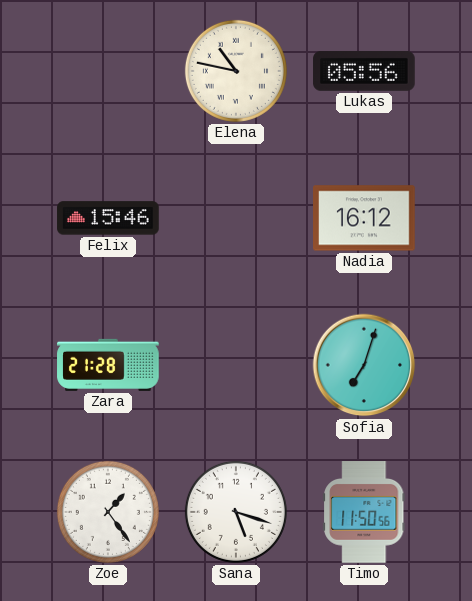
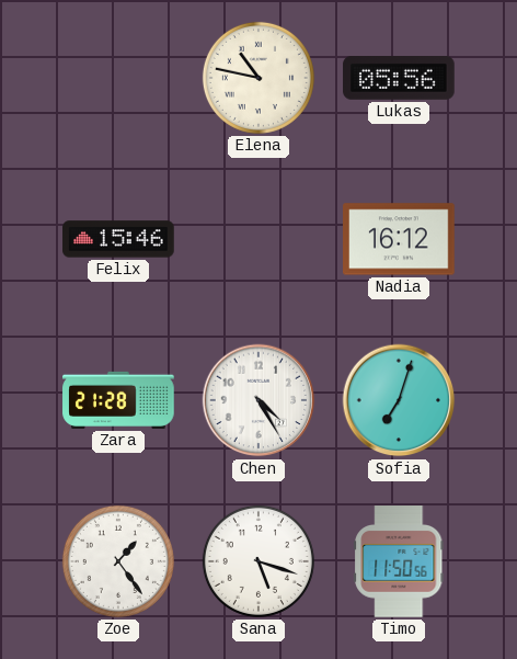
Chen: none -> 4:25 (258, 400)
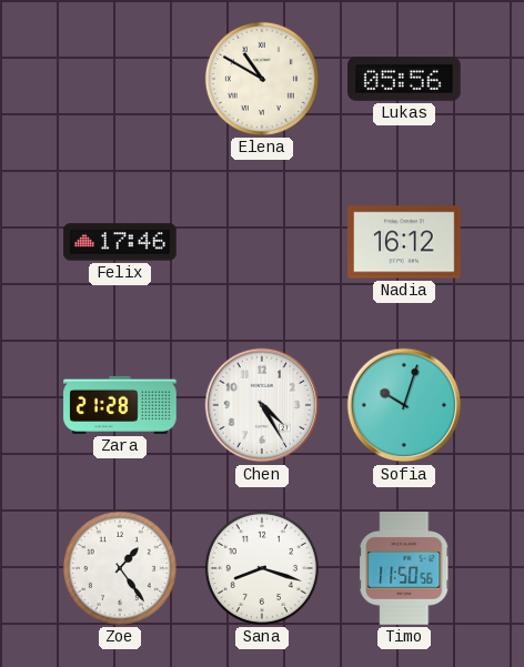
Elena: 10:47 -> 10:50 (262, 79)
Felix: 15:46 -> 17:46 (120, 242)
Sofia: 7:03 -> 10:03 (404, 405)
Sana: 5:18 -> 8:18 (262, 568)
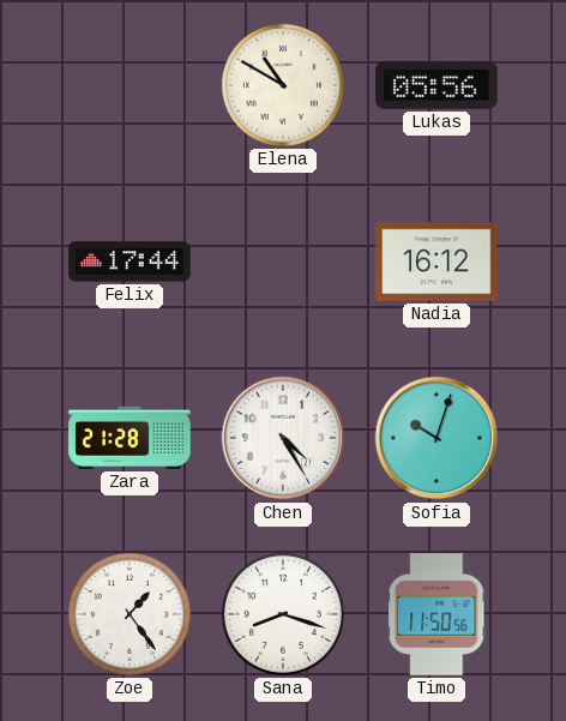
Felix: 17:46 -> 17:44 (130, 262)
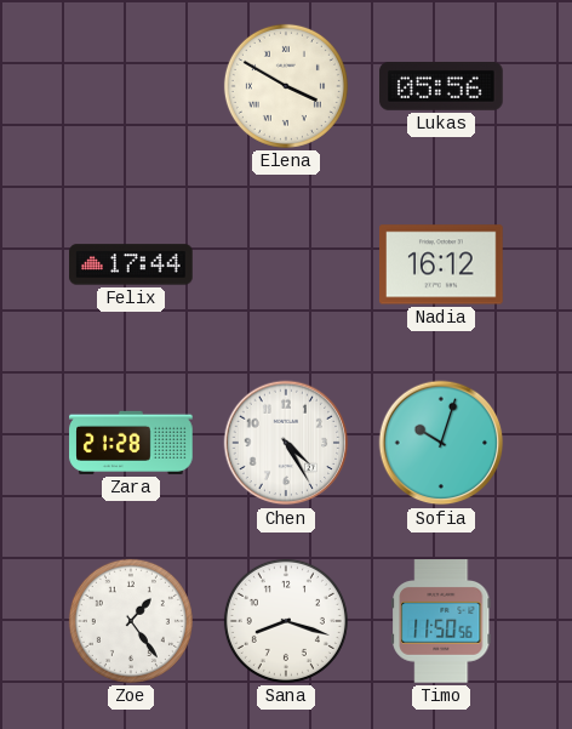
Elena: 10:50 -> 3:50 (286, 86)
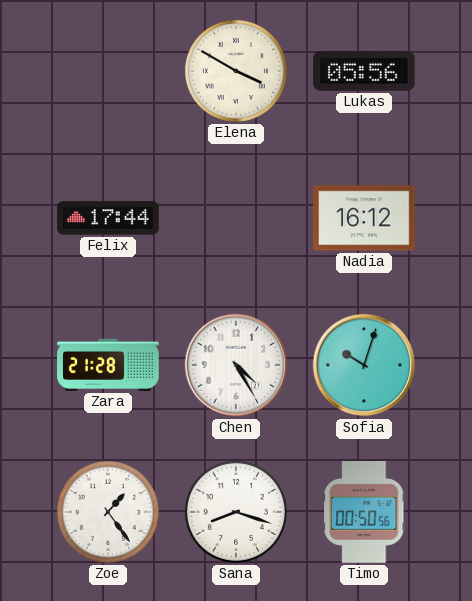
Timo: 11:50 -> 00:50 (364, 513)
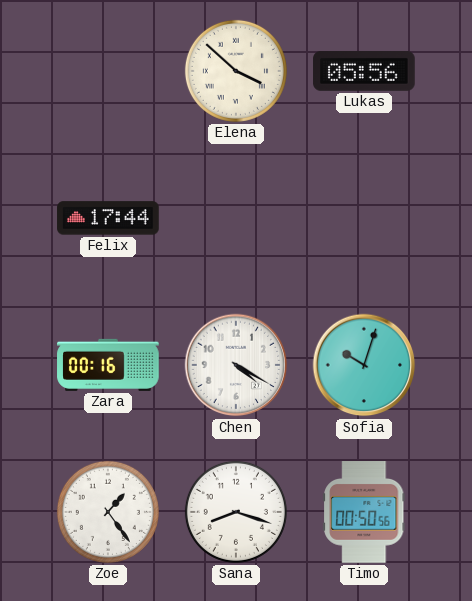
Elena: 3:50 -> 3:52 (236, 71)
Nadia: 16:12 -> none (365, 218)
Zara: 21:28 -> 00:16 (108, 365)
Chen: 4:25 -> 4:20 (236, 365)
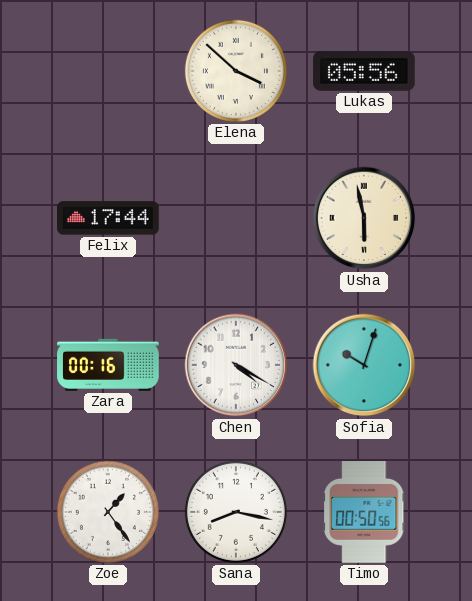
Usha: none -> 5:58 (364, 218)
Sana: 8:18 -> 8:17 (236, 512)
